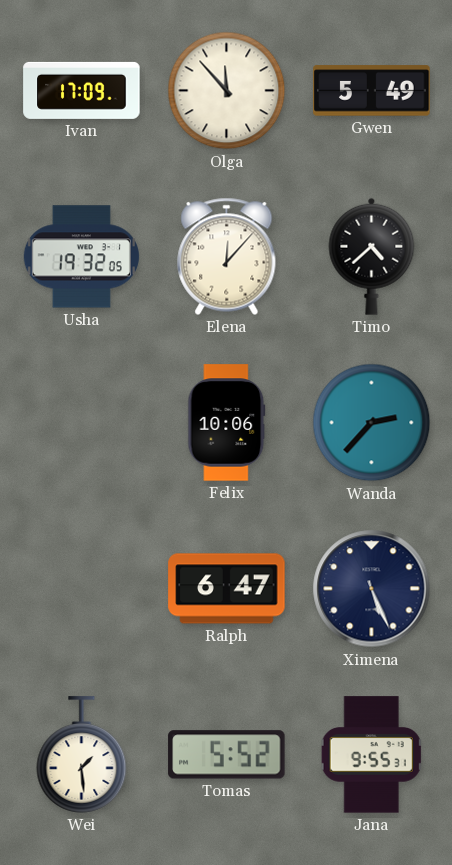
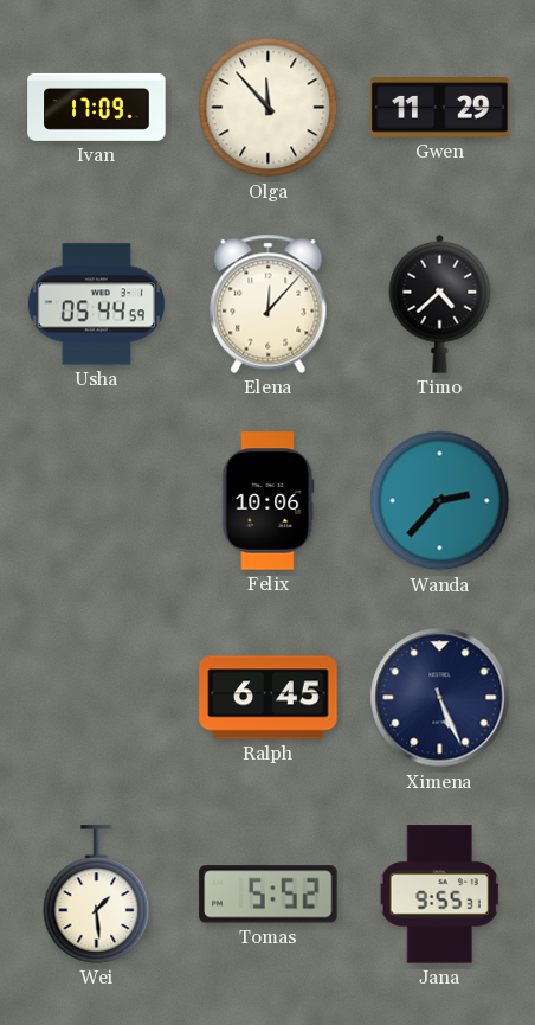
Gwen: 5:49 -> 11:29 (440, 108)
Usha: 19:32 -> 05:44 (96, 305)
Ralph: 6:47 -> 6:45 (269, 698)
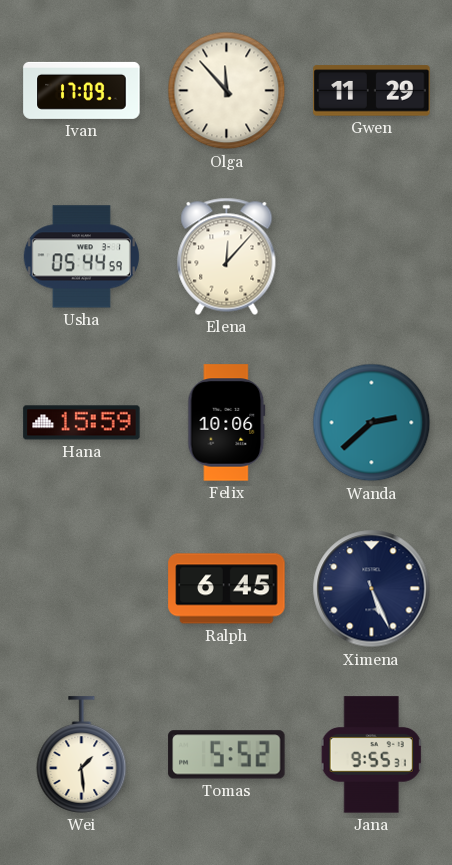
Timo: 4:38 -> none (440, 303)
Hana: none -> 15:59 (82, 423)
Wanda: 2:37 -> 2:38 (372, 423)
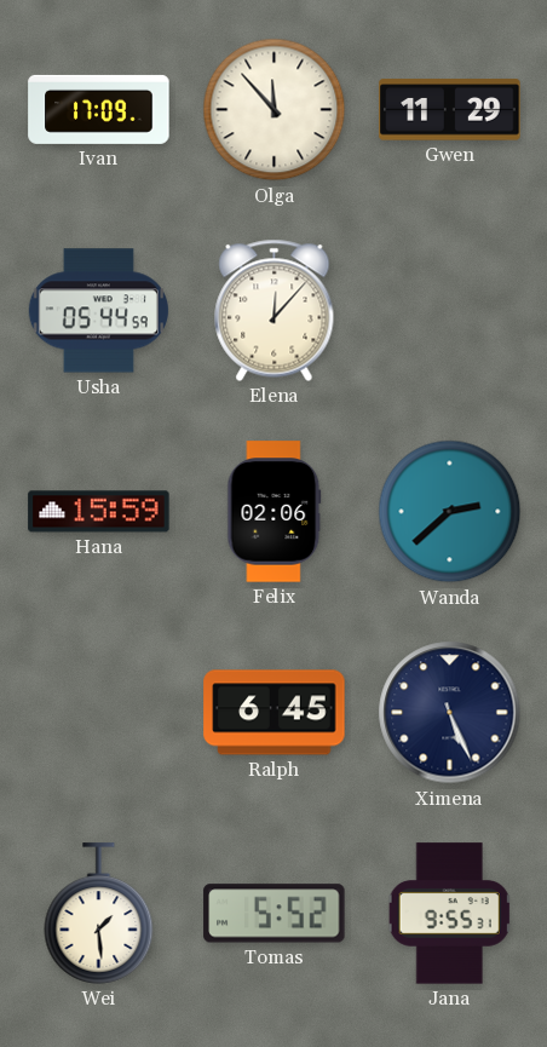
Felix: 10:06 -> 02:06 (275, 512)
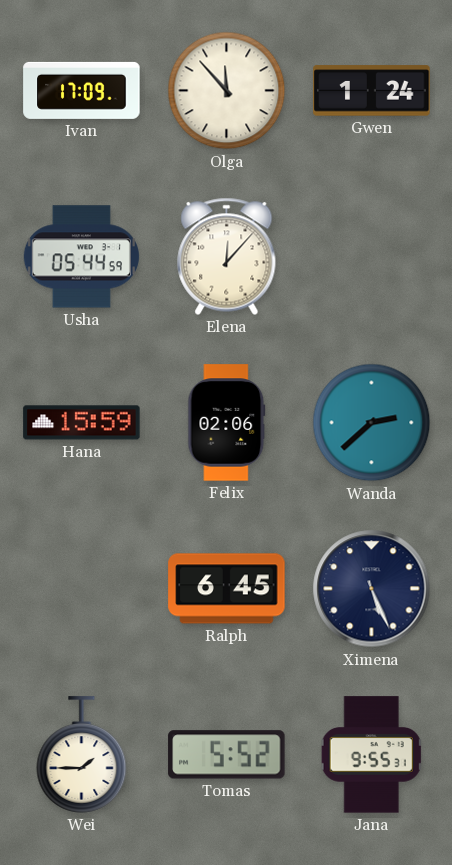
Gwen: 11:29 -> 1:24 (372, 91)
Wei: 1:29 -> 1:45 (82, 755)
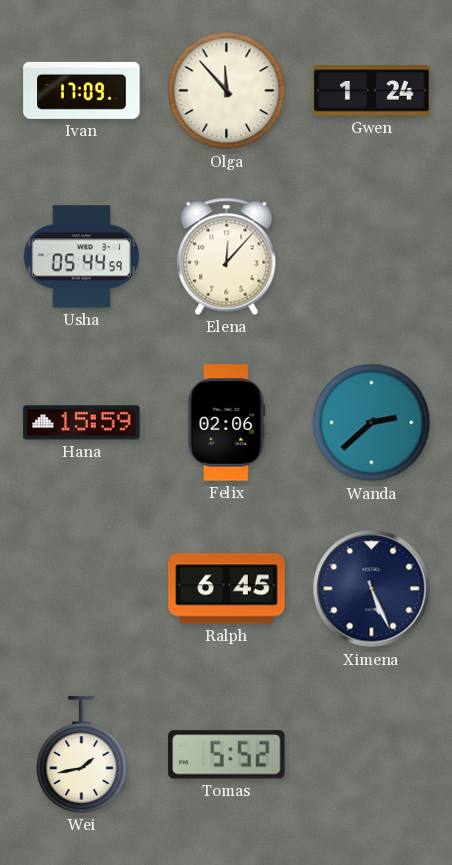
Wei: 1:45 -> 1:43 (82, 755)
Jana: 9:55 -> none (371, 755)
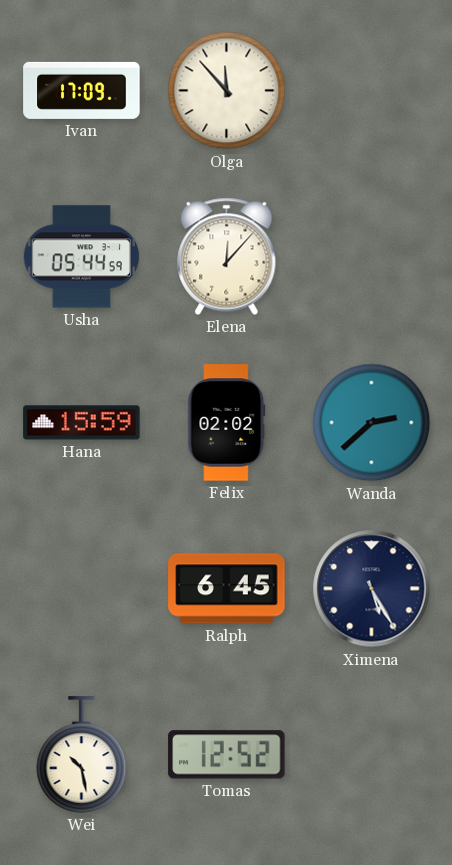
Gwen: 1:24 -> none (372, 91)
Felix: 02:06 -> 02:02 (227, 423)
Ximena: 5:26 -> 5:25 (372, 589)
Wei: 1:43 -> 10:28 (82, 755)
Tomas: 5:52 -> 12:52 (227, 755)
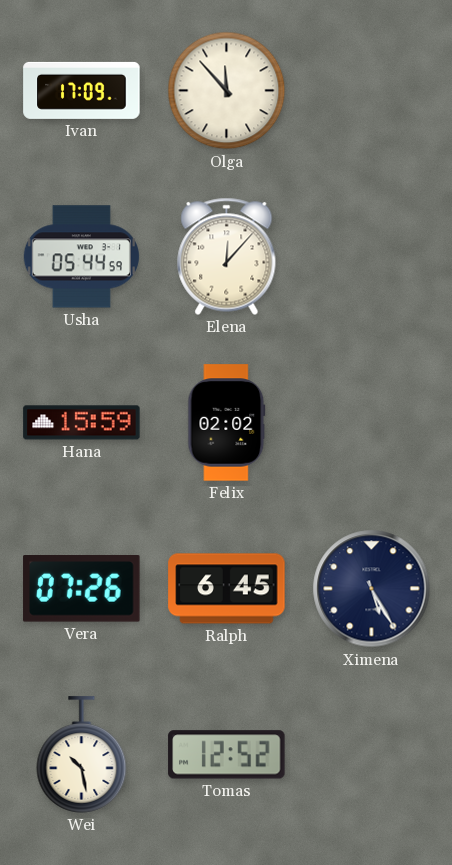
Wanda: 2:38 -> none (372, 423)
Vera: none -> 07:26 (82, 589)
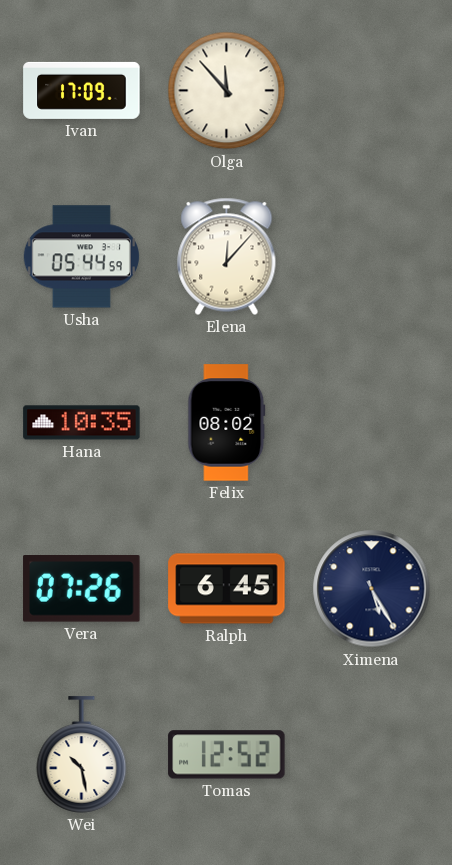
Hana: 15:59 -> 10:35 (82, 423)
Felix: 02:02 -> 08:02 (227, 423)
